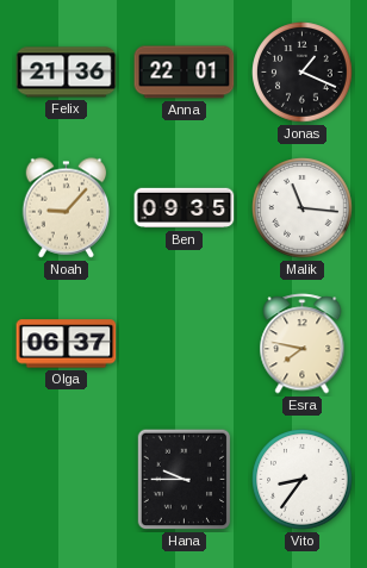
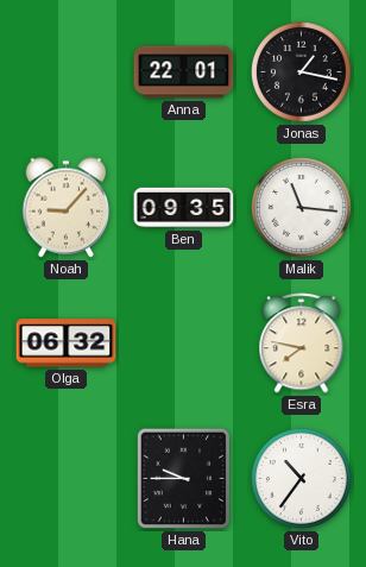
Felix: 21:36 -> none (67, 73)
Jonas: 1:19 -> 1:17 (302, 73)
Olga: 06:37 -> 06:32 (67, 344)
Vito: 8:36 -> 10:36 (302, 479)
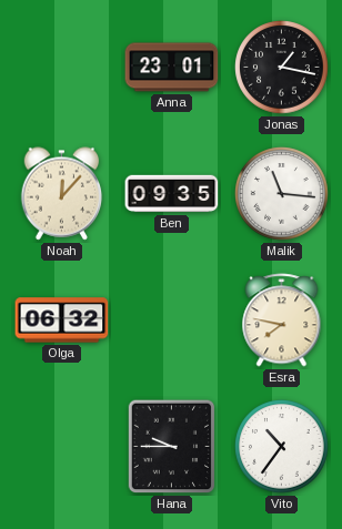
Anna: 22:01 -> 23:01 (172, 68)
Noah: 9:07 -> 12:07 (62, 194)
